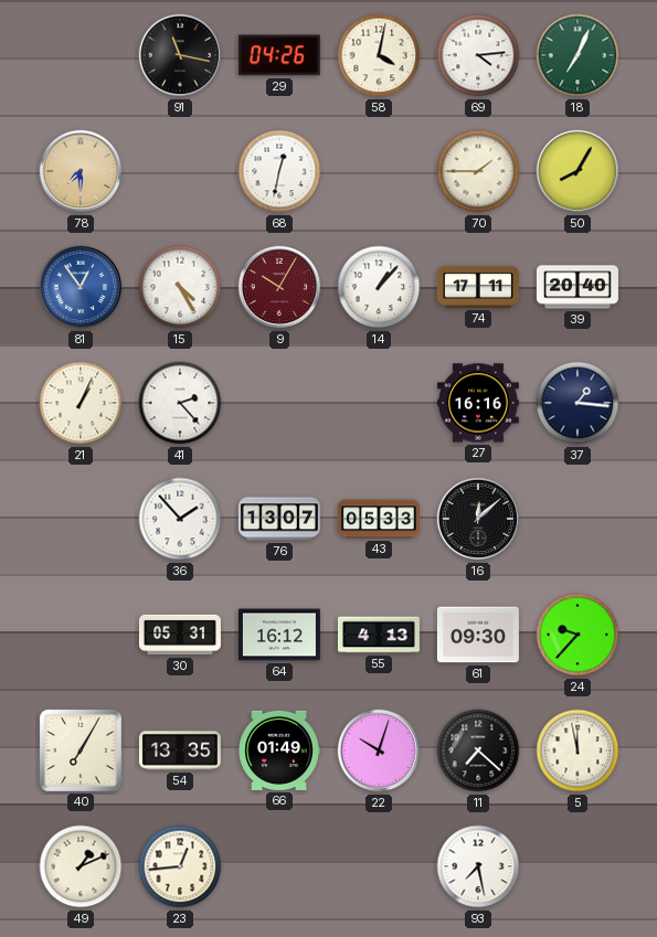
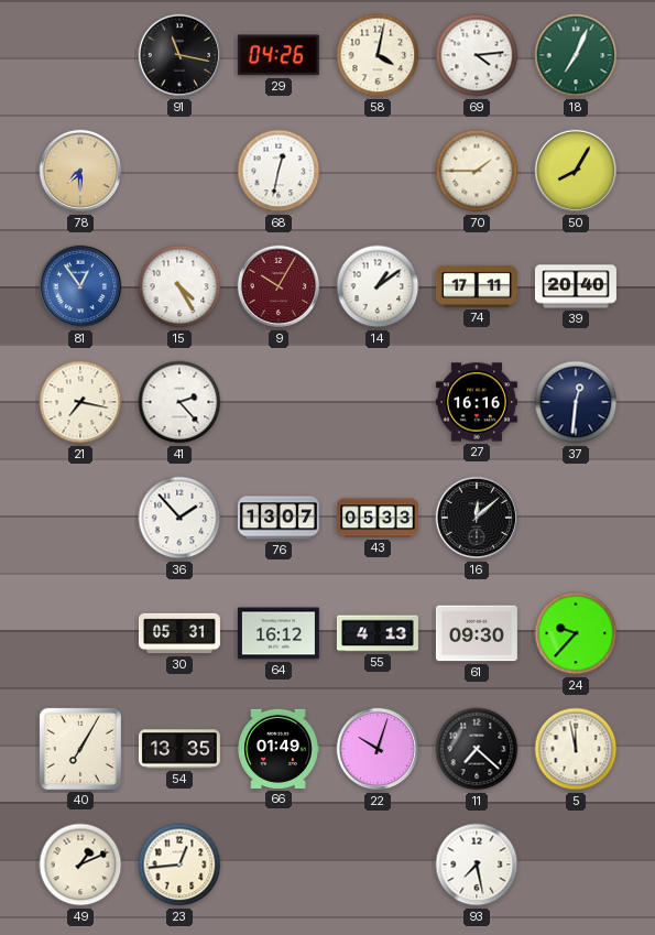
14: 1:07 -> 1:09 (378, 286)
21: 1:04 -> 7:17 (80, 402)
37: 1:16 -> 12:31 (576, 402)
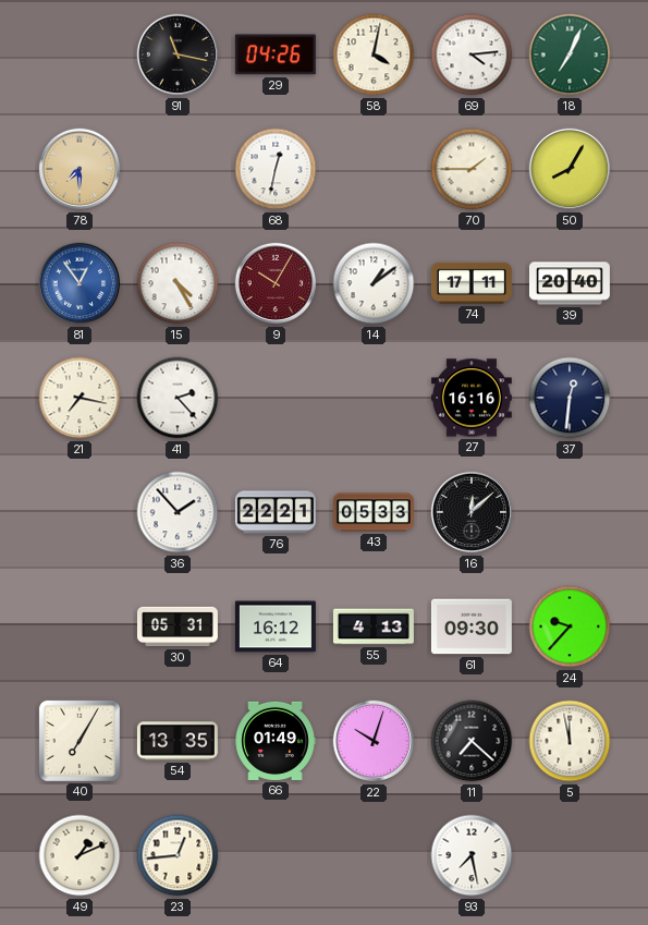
76: 13:07 -> 22:21 (276, 512)
